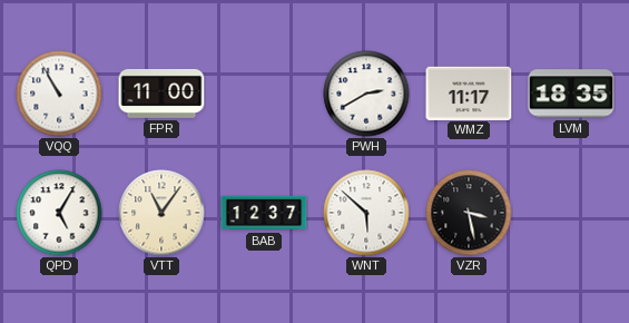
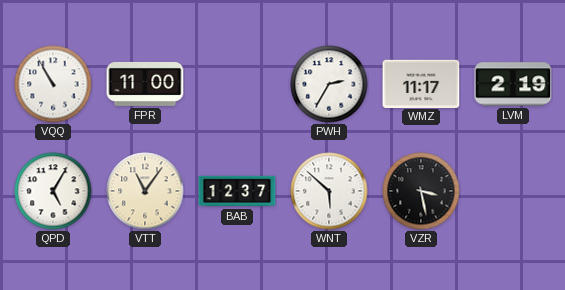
PWH: 2:40 -> 2:35 (329, 84)
LVM: 18:35 -> 2:19 (513, 84)
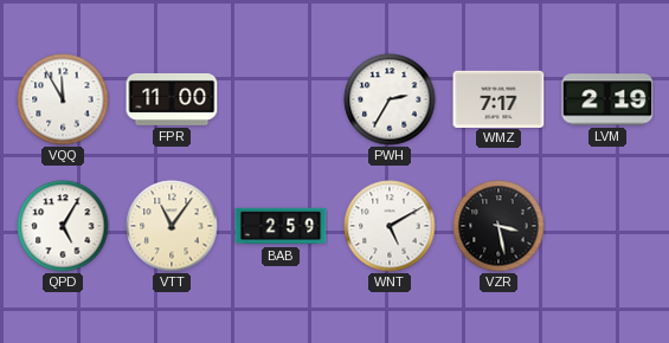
VQQ: 10:55 -> 11:55 (63, 99)
WMZ: 11:17 -> 7:17 (498, 98)
BAB: 12:37 -> 2:59 (281, 226)
WNT: 5:52 -> 5:10 (390, 226)
